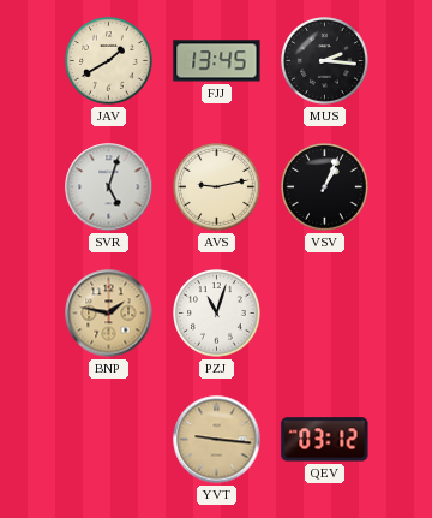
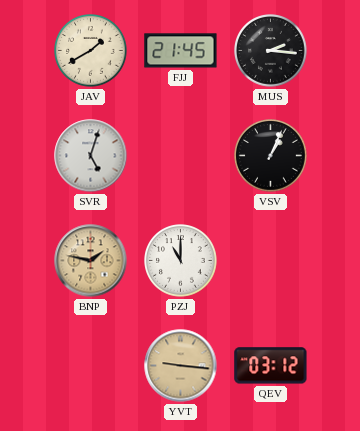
FJJ: 13:45 -> 21:45 (181, 51)
AVS: 9:13 -> none (217, 187)
PZJ: 11:03 -> 11:00 (181, 261)
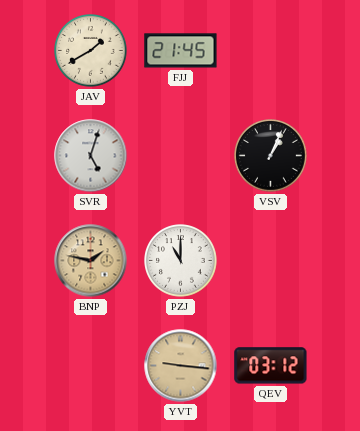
MUS: 2:16 -> none (271, 51)
